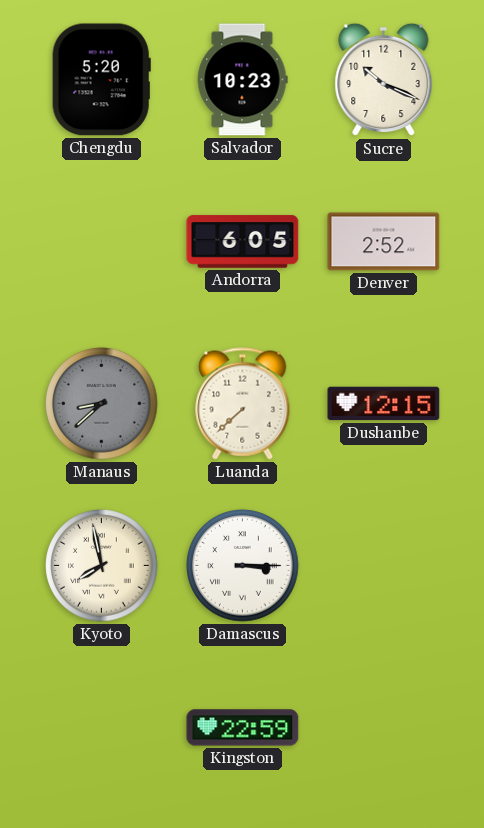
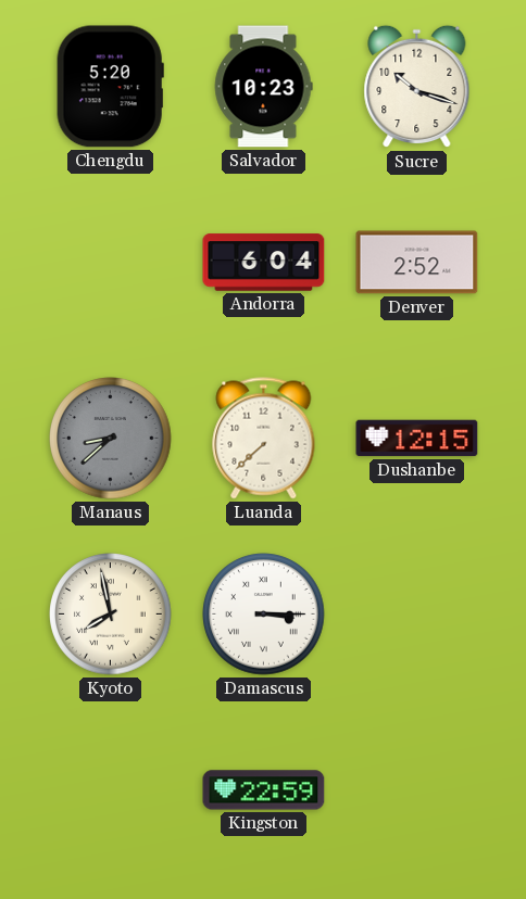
Sucre: 10:19 -> 10:18 (417, 87)
Andorra: 6:05 -> 6:04 (264, 263)
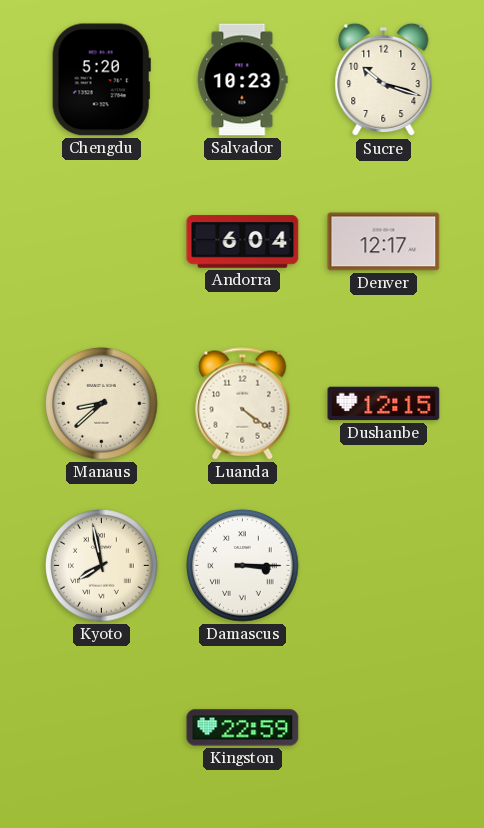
Denver: 2:52 -> 12:17 (384, 242)
Manaus dial: grey -> cream (102, 404)
Luanda: 7:38 -> 4:21 (243, 404)
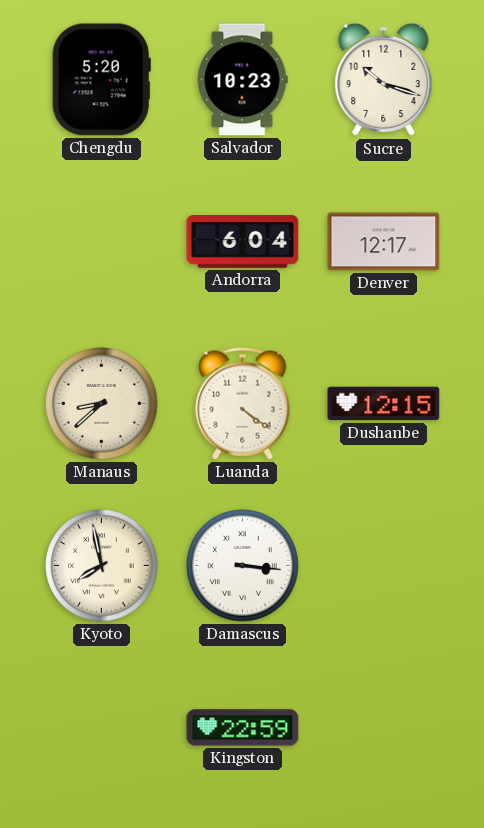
Damascus: 3:15 -> 3:16 (243, 566)
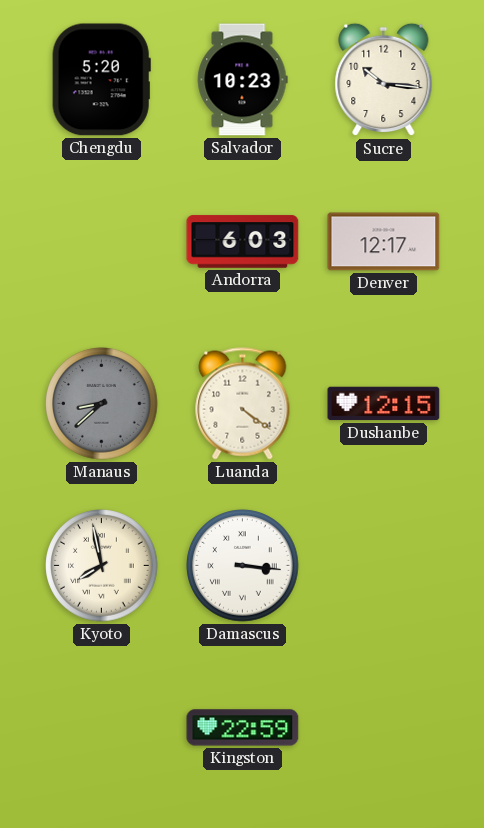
Sucre: 10:18 -> 10:16 (384, 80)
Andorra: 6:04 -> 6:03 (243, 242)
Manaus dial: cream -> grey (102, 404)
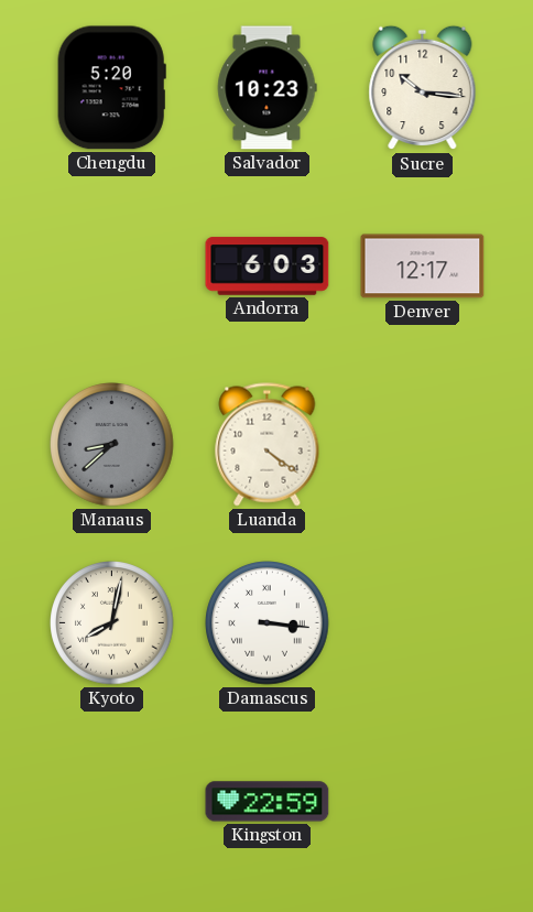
Dushanbe: 12:15 -> none (384, 404)
Kyoto: 7:58 -> 8:02 (112, 623)
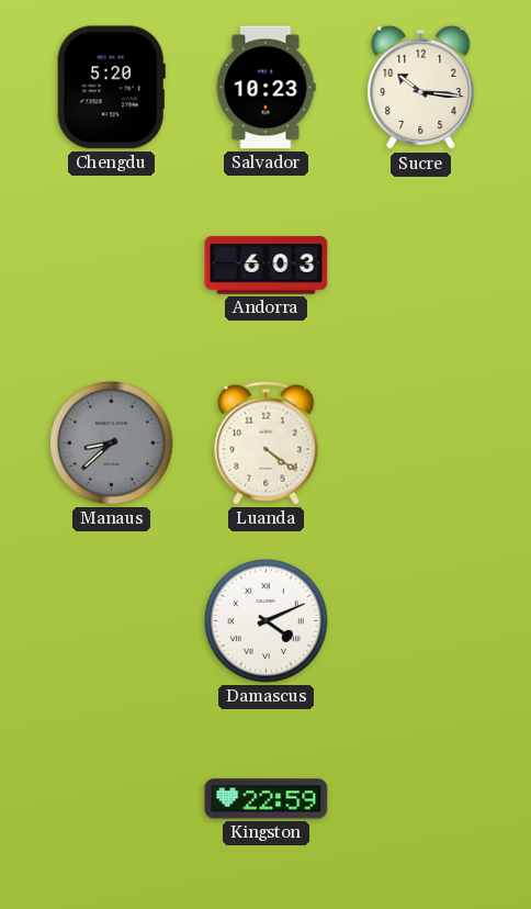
Denver: 12:17 -> none (423, 267)
Kyoto: 8:02 -> none (112, 623)
Damascus: 3:16 -> 4:11 (267, 621)
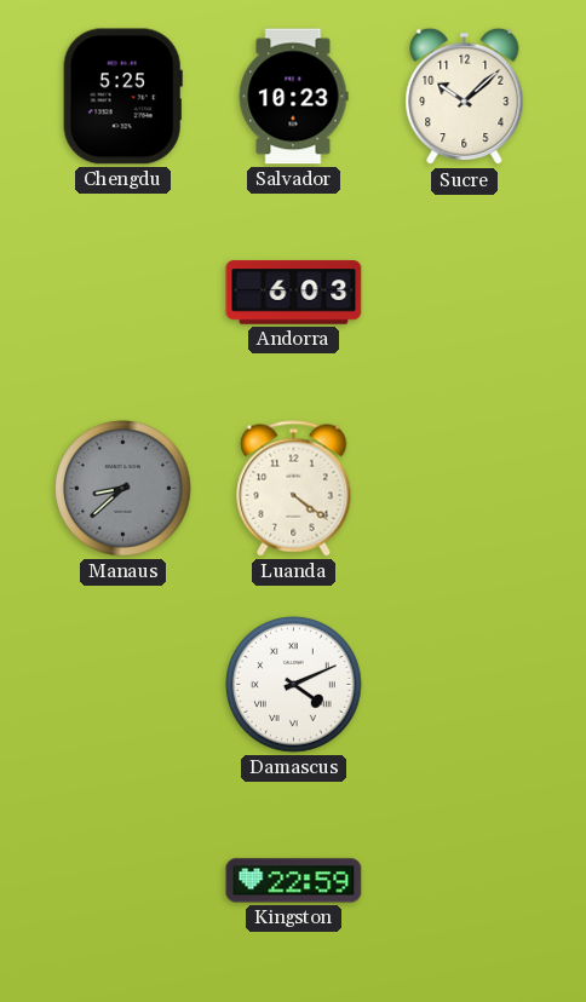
Chengdu: 5:20 -> 5:25 (122, 97)
Sucre: 10:16 -> 10:08 (465, 97)
